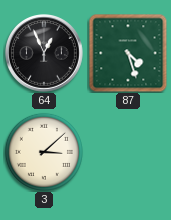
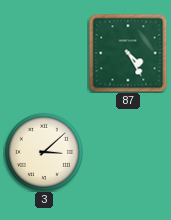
64: 12:56 -> none (45, 54)
87: 4:27 -> 4:25 (128, 53)
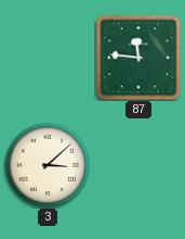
87: 4:25 -> 11:46 (138, 58)
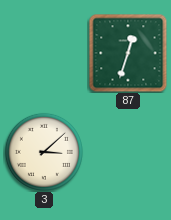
87: 11:46 -> 12:33 (128, 53)
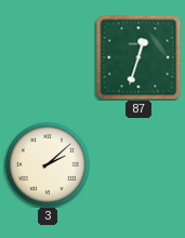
3: 3:08 -> 2:08 (48, 164)
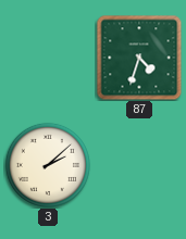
87: 12:33 -> 4:33 (139, 58)
